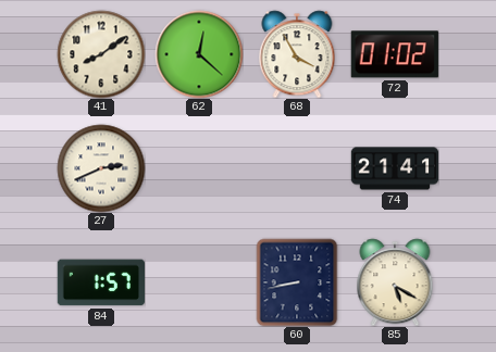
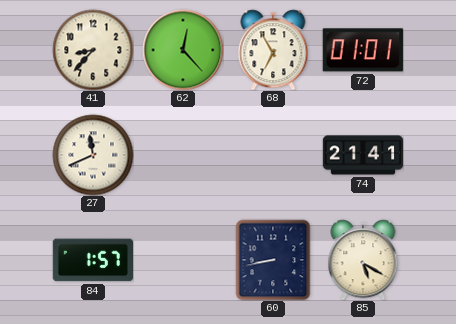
41: 8:09 -> 8:37 (93, 50)
62: 12:22 -> 12:23 (183, 50)
68: 3:55 -> 6:55 (273, 50)
72: 01:02 -> 01:01 (363, 50)
27: 2:41 -> 11:41 (93, 155)
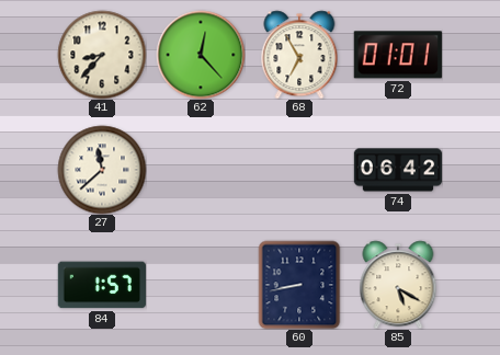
27: 11:41 -> 11:38 (102, 170)
74: 21:41 -> 06:42 (398, 170)
